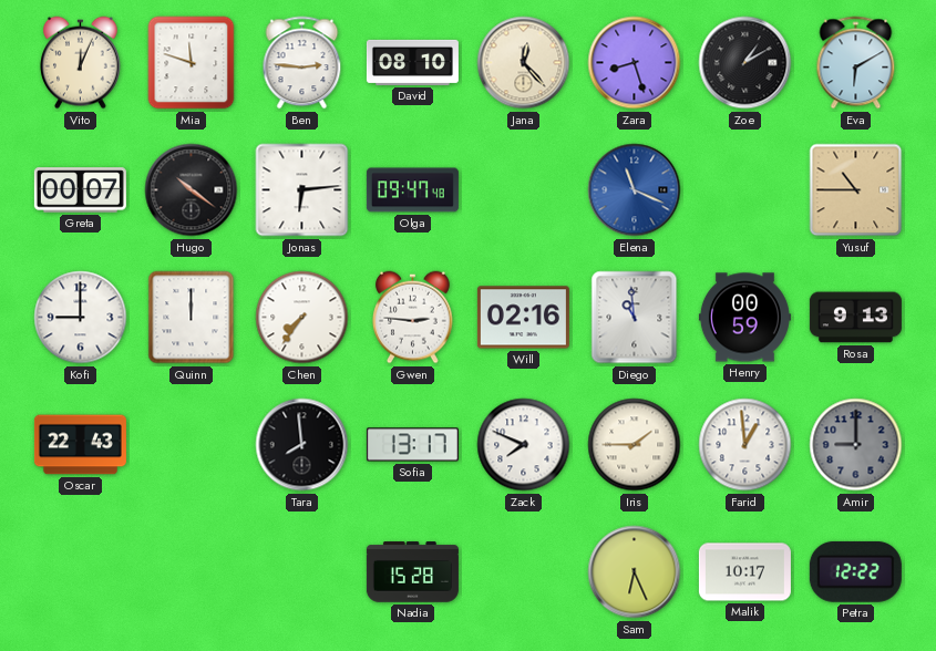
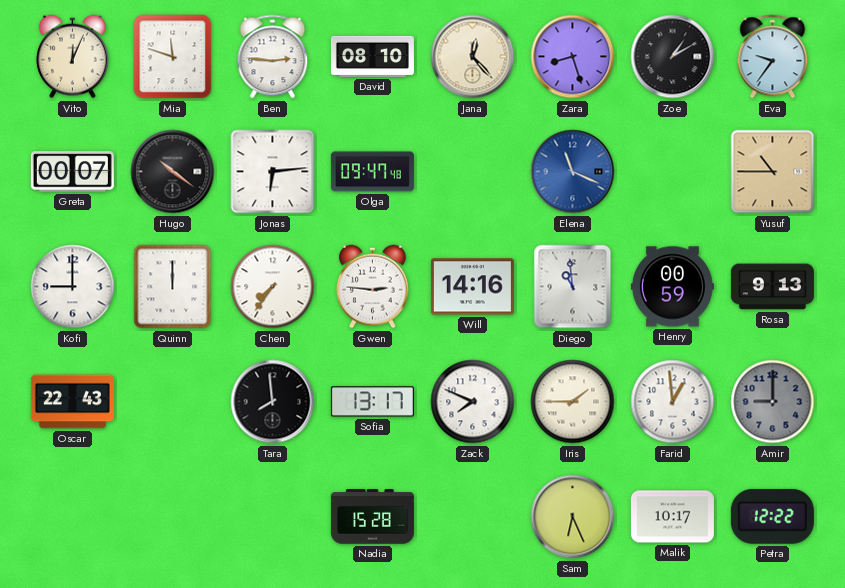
Eva: 6:10 -> 9:36 (773, 57)
Will: 02:16 -> 14:16 (472, 287)
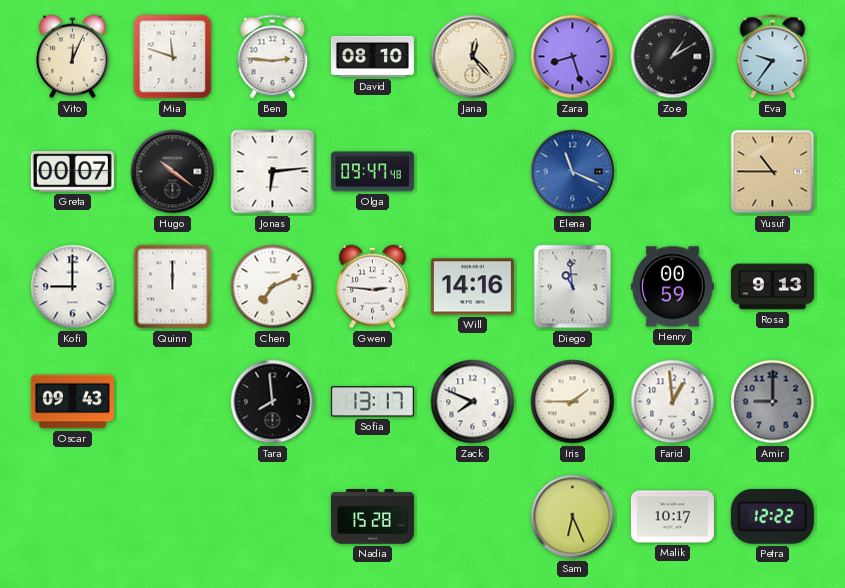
Chen: 7:36 -> 7:11 (273, 287)
Oscar: 22:43 -> 09:43 (72, 402)
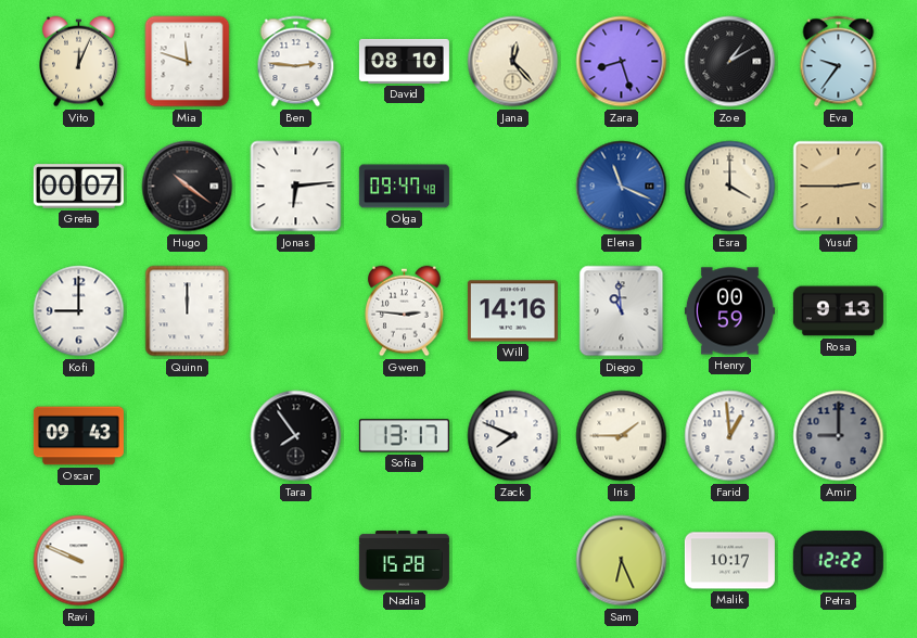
Esra: none -> 4:00 (730, 187)
Yusuf: 10:45 -> 2:45 (839, 187)
Chen: 7:11 -> none (273, 287)
Tara: 7:59 -> 7:54 (296, 436)
Ravi: none -> 9:49 (79, 561)
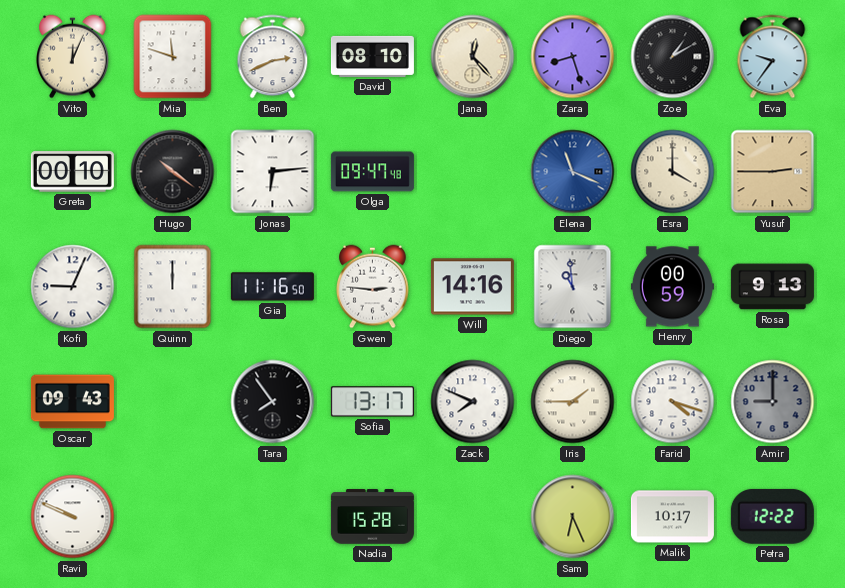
Ben: 2:46 -> 2:41 (273, 57)
Greta: 00:07 -> 00:10 (72, 172)
Kofi: 9:00 -> 9:04 (73, 287)
Gia: none -> 11:16 (272, 287)
Farid: 12:59 -> 4:18 (673, 402)
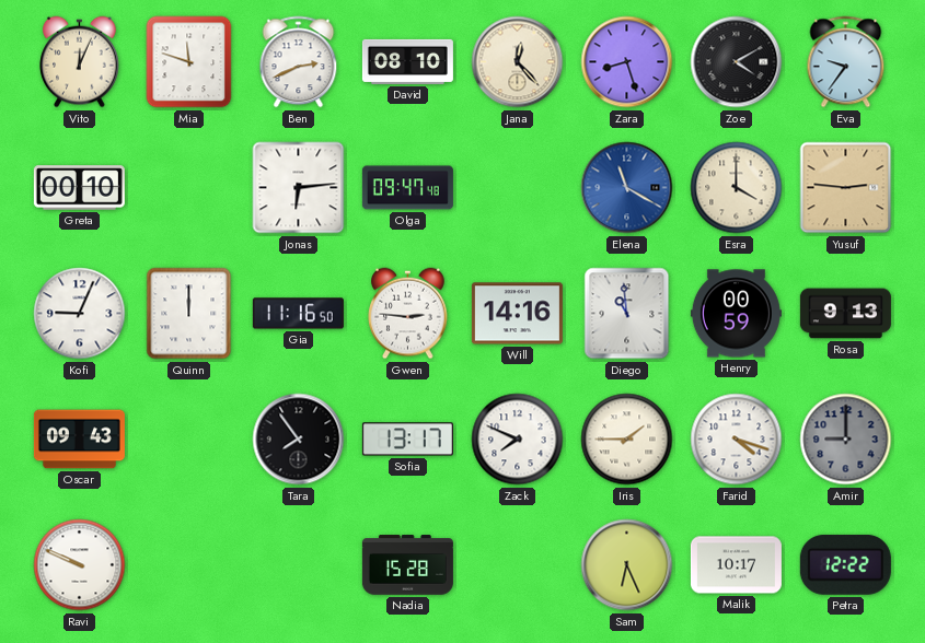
Zoe: 1:10 -> 4:10 (737, 62)
Hugo: 10:21 -> none (173, 172)
Elena: 11:19 -> 11:20 (627, 188)
Yusuf: 2:45 -> 2:46 (846, 188)
